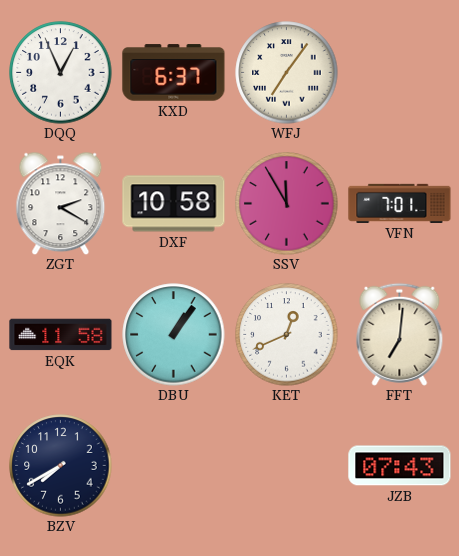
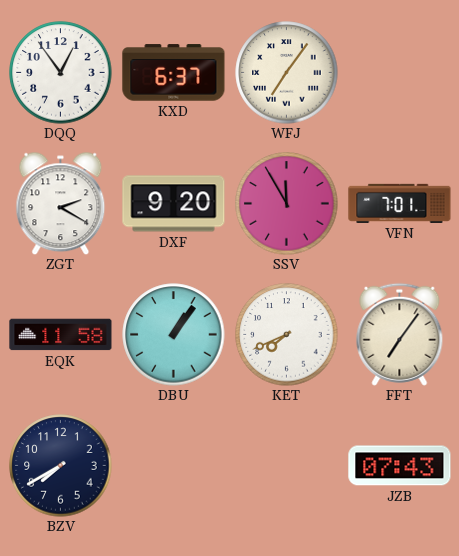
DQQ: 12:56 -> 12:54 (61, 73)
DXF: 10:58 -> 9:20 (174, 204)
KET: 12:41 -> 7:41 (287, 335)
FFT: 7:01 -> 7:06 (400, 334)
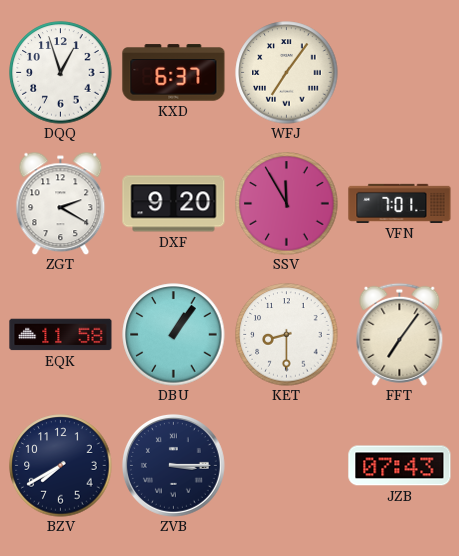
DQQ: 12:54 -> 12:57 (61, 73)
KET: 7:41 -> 8:30 (287, 335)
ZVB: none -> 3:15 (173, 465)
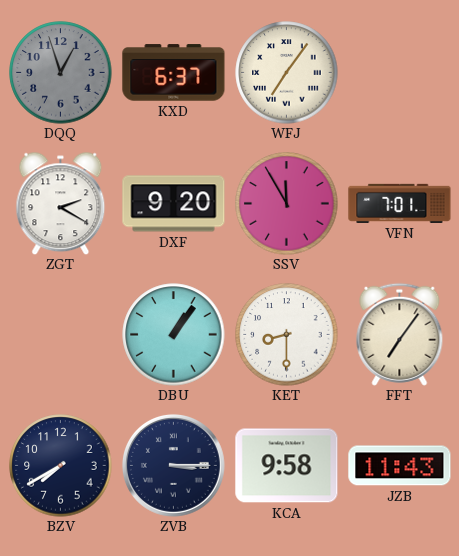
DQQ dial: white -> grey (61, 73)
EQK: 11:58 -> none (61, 335)
KCA: none -> 9:58 (287, 466)
JZB: 07:43 -> 11:43 (400, 466)
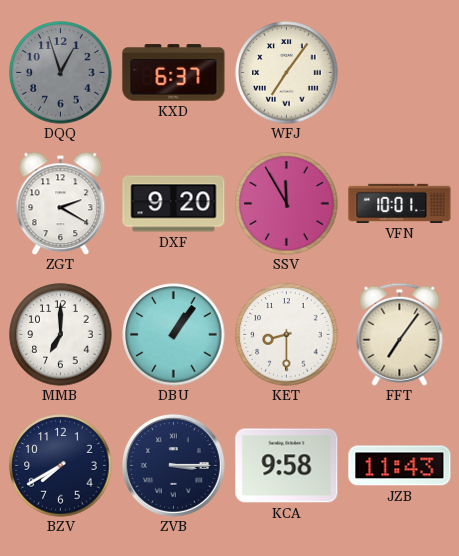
VFN: 7:01 -> 10:01 (400, 203)
MMB: none -> 7:00 (61, 335)
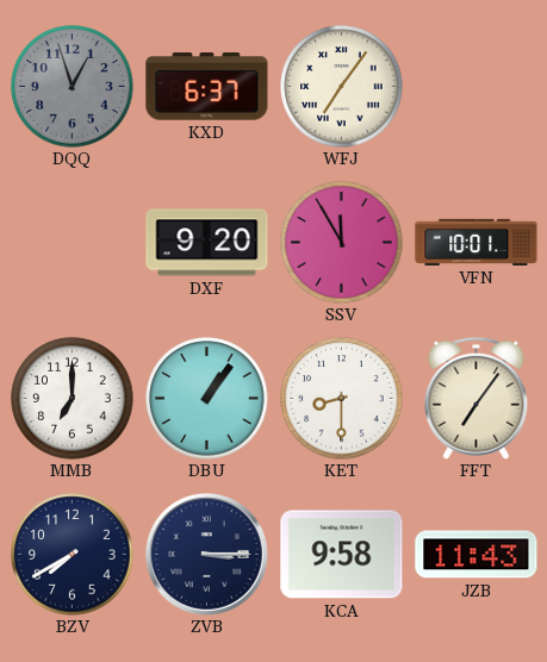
ZGT: 2:20 -> none (61, 203)
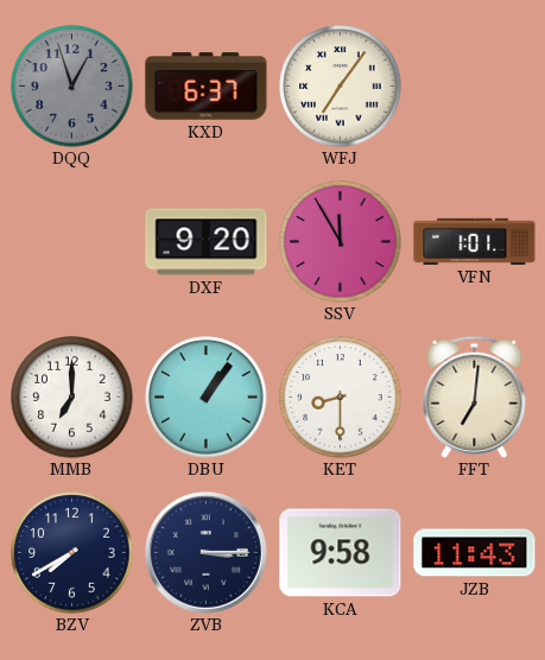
VFN: 10:01 -> 1:01 (475, 241)
FFT: 7:06 -> 7:01 (475, 396)
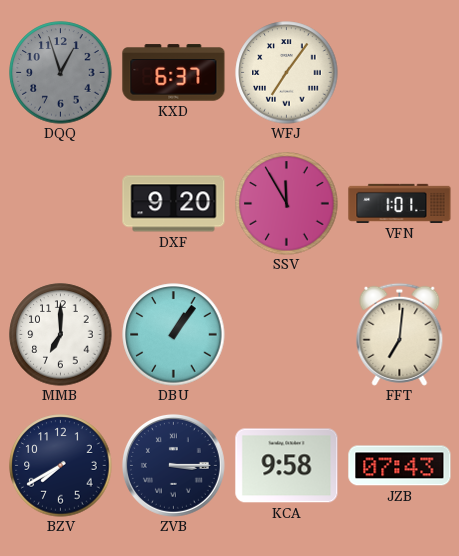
KET: 8:30 -> none (341, 398)
JZB: 11:43 -> 07:43 (400, 466)
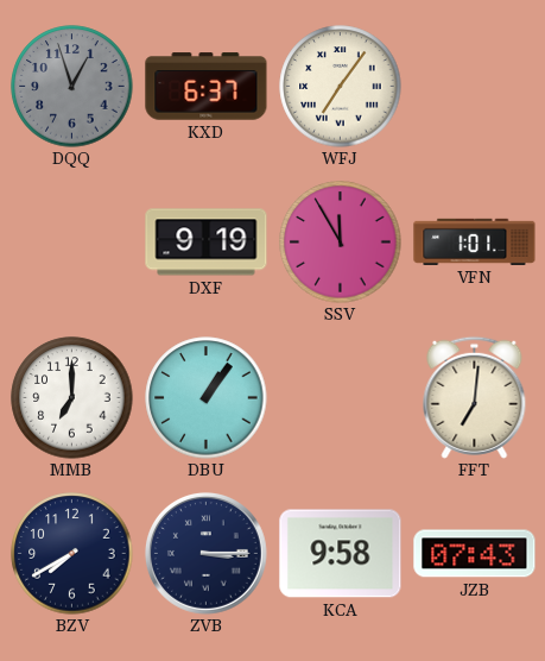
DXF: 9:20 -> 9:19 (207, 243)
